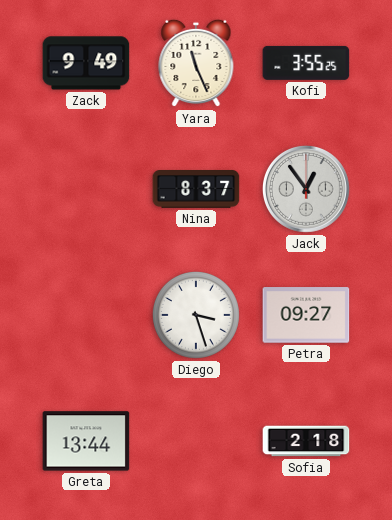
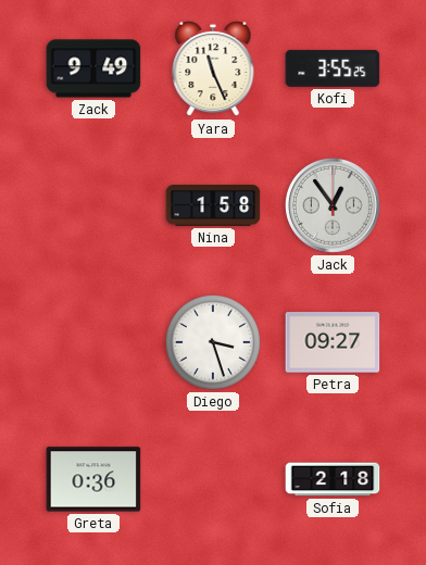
Nina: 8:37 -> 1:58 (213, 206)
Greta: 13:44 -> 0:36 (93, 479)
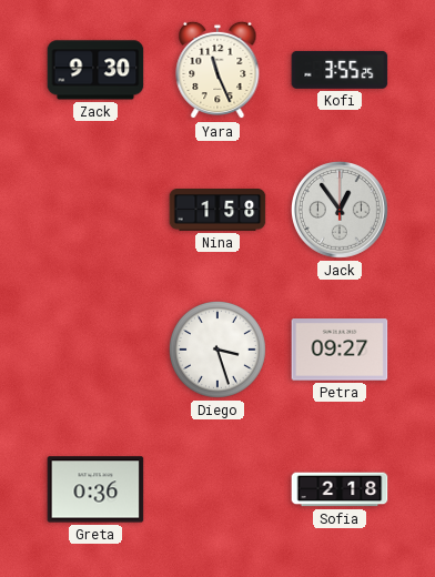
Zack: 9:49 -> 9:30 (95, 70)
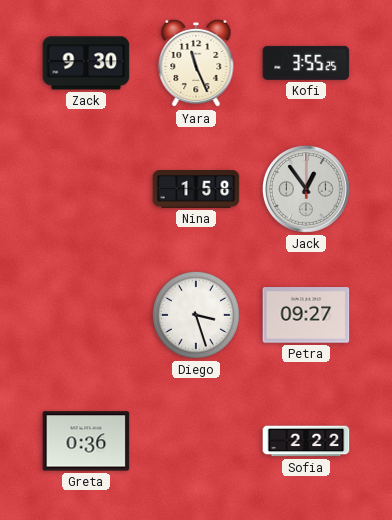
Sofia: 2:18 -> 2:22 (306, 441)
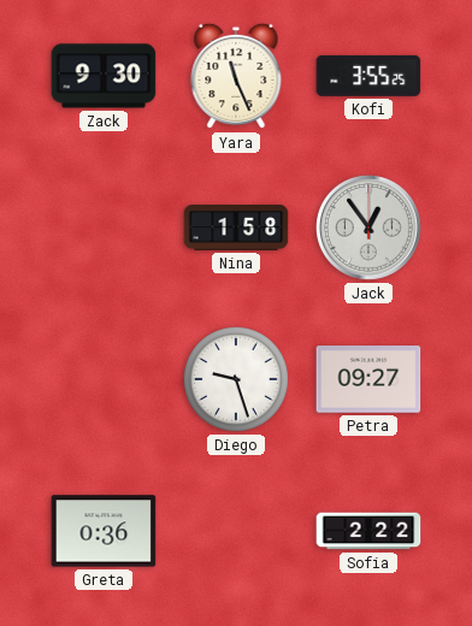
Diego: 3:27 -> 9:27 (236, 379)
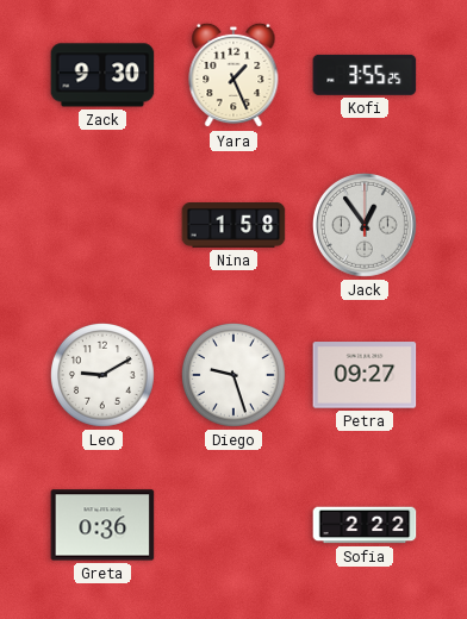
Yara: 11:26 -> 1:26 (233, 75)
Leo: none -> 9:10 (102, 375)
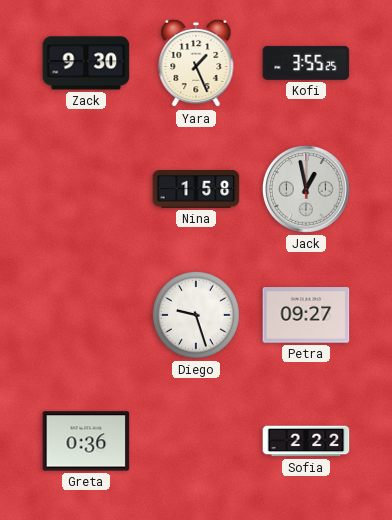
Jack: 12:54 -> 12:58 (307, 190)
Leo: 9:10 -> none (102, 375)
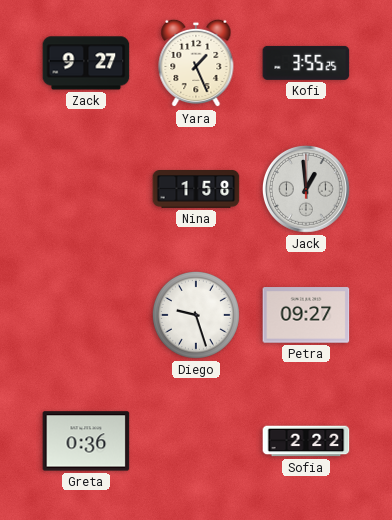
Zack: 9:30 -> 9:27 (86, 63)
Jack: 12:58 -> 12:59 (307, 190)
